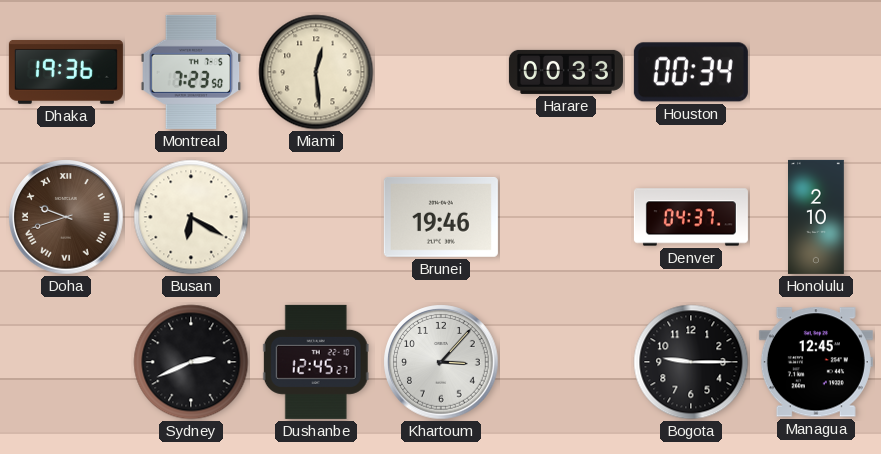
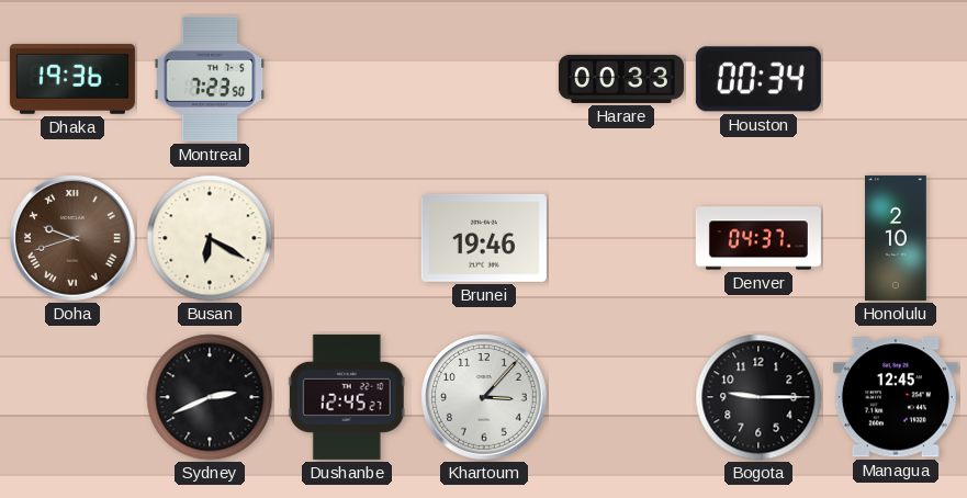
Miami: 12:29 -> none (316, 72)
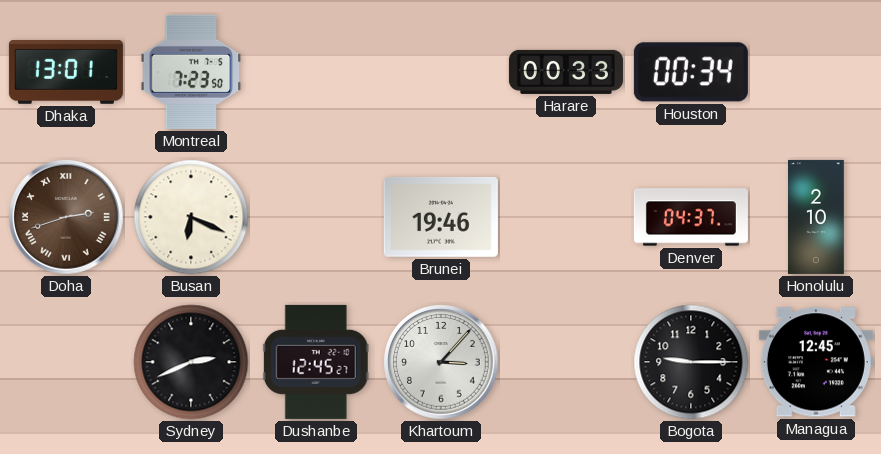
Dhaka: 19:36 -> 13:01 (66, 72)
Doha: 9:42 -> 2:42 (66, 217)
Busan: 6:20 -> 6:19 (191, 217)
